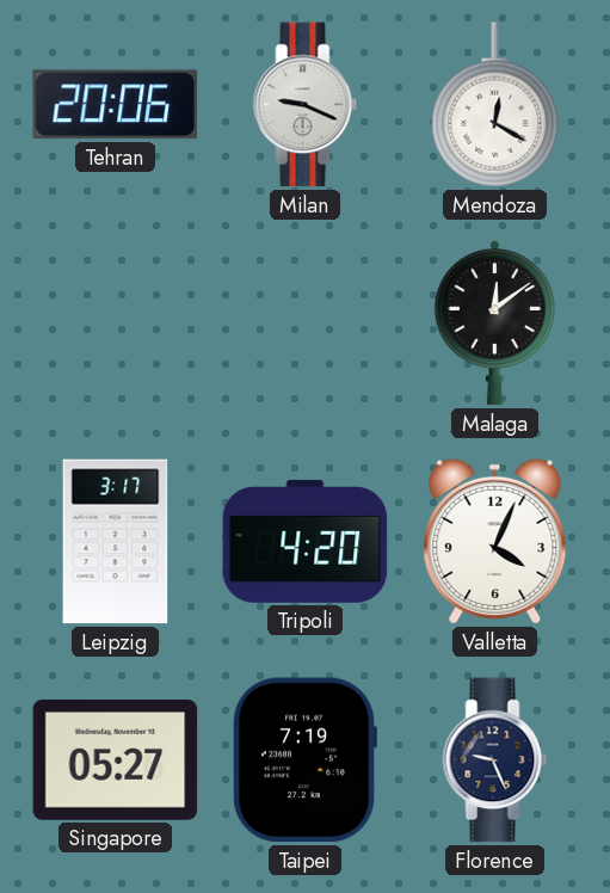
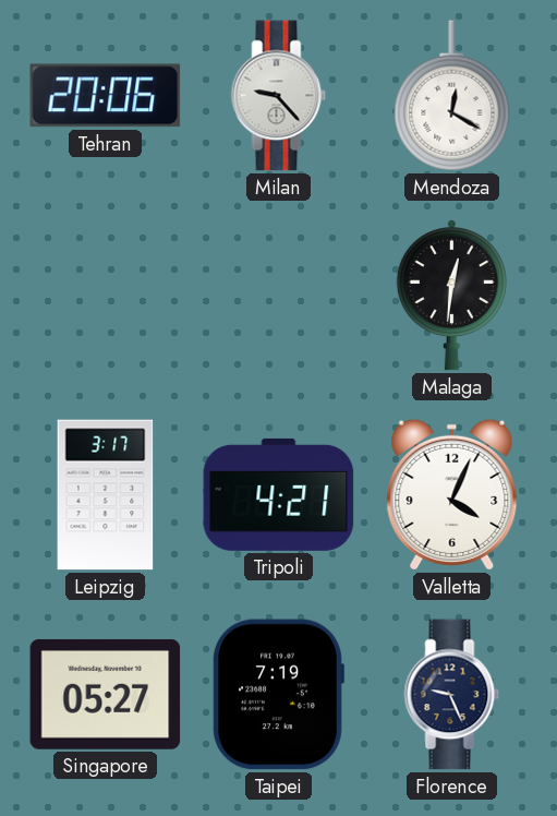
Milan: 9:19 -> 9:23 (279, 96)
Malaga: 12:09 -> 12:31 (451, 295)
Tripoli: 4:20 -> 4:21 (279, 494)
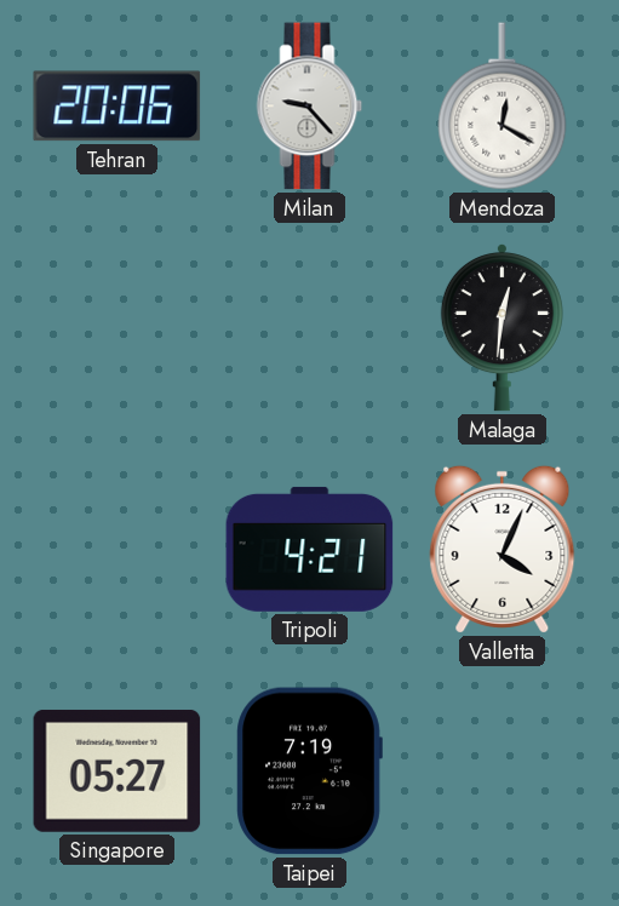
Leipzig: 3:17 -> none (106, 495)
Florence: 9:26 -> none (452, 695)
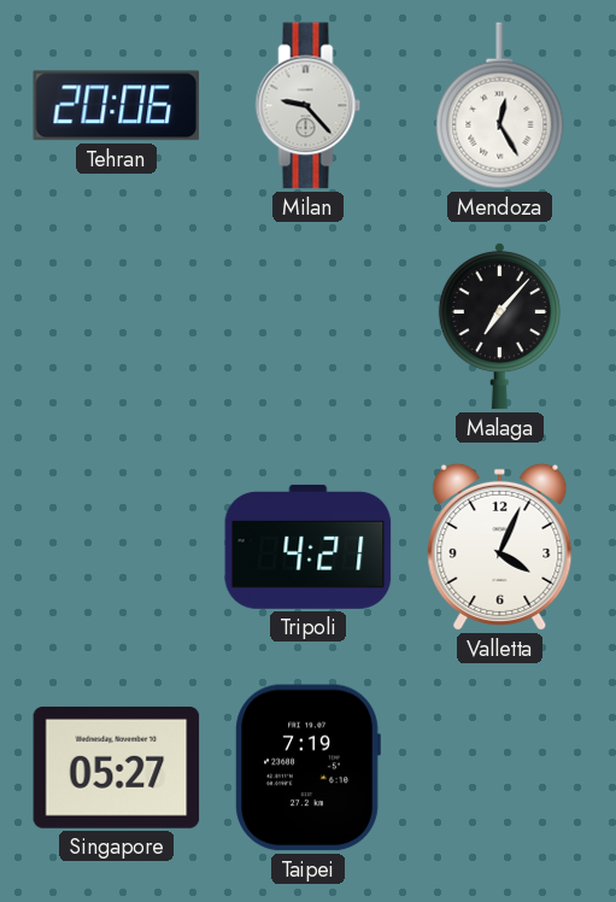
Mendoza: 12:20 -> 12:25 (500, 106)
Malaga: 12:31 -> 7:07 (499, 326)
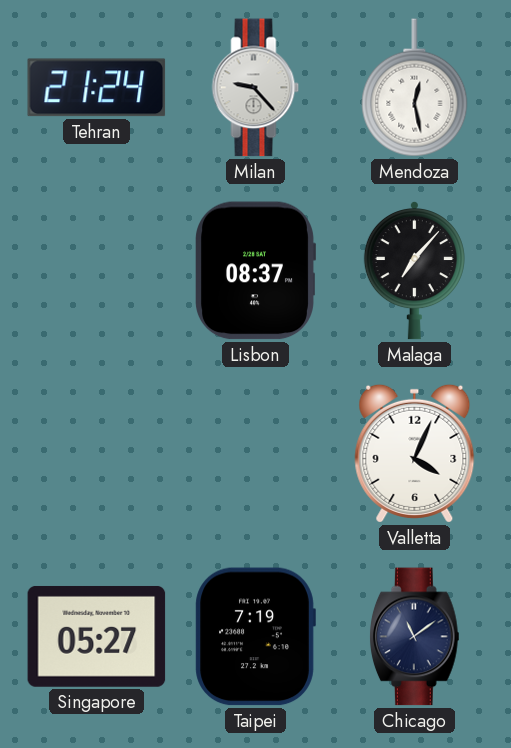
Tehran: 20:06 -> 21:24 (97, 88)
Mendoza: 12:25 -> 12:28 (415, 88)
Lisbon: none -> 08:37 (256, 271)
Tripoli: 4:21 -> none (309, 546)
Chicago: none -> 11:09 (415, 637)
